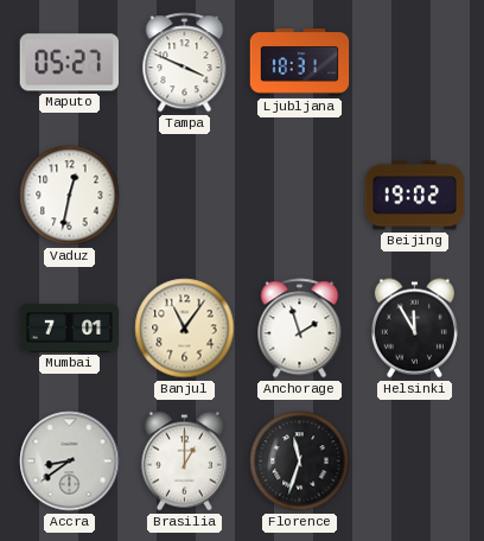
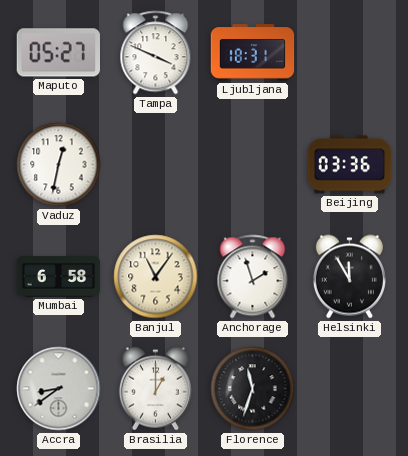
Beijing: 19:02 -> 03:36 (350, 165)
Mumbai: 7:01 -> 6:58 (59, 277)
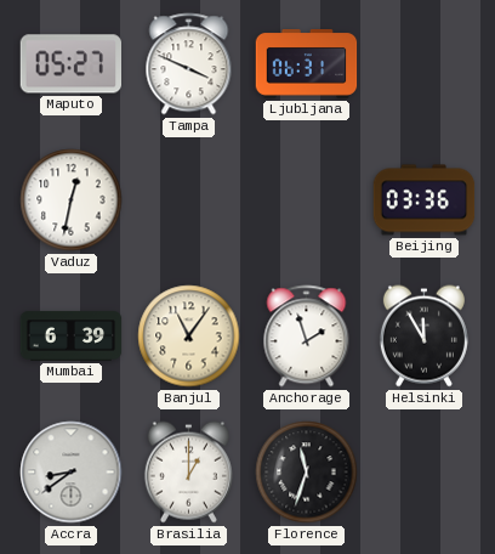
Ljubljana: 18:31 -> 06:31 (307, 64)
Mumbai: 6:58 -> 6:39 (72, 337)
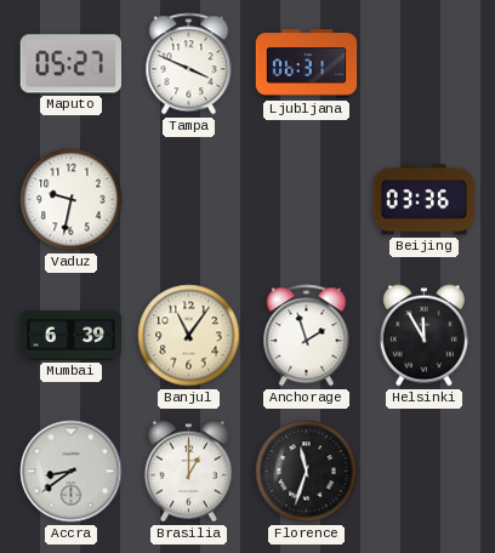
Vaduz: 12:32 -> 9:32 (72, 200)
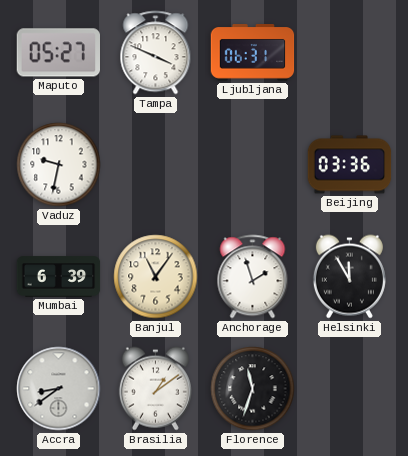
Brasilia: 1:00 -> 1:09 (155, 389)
